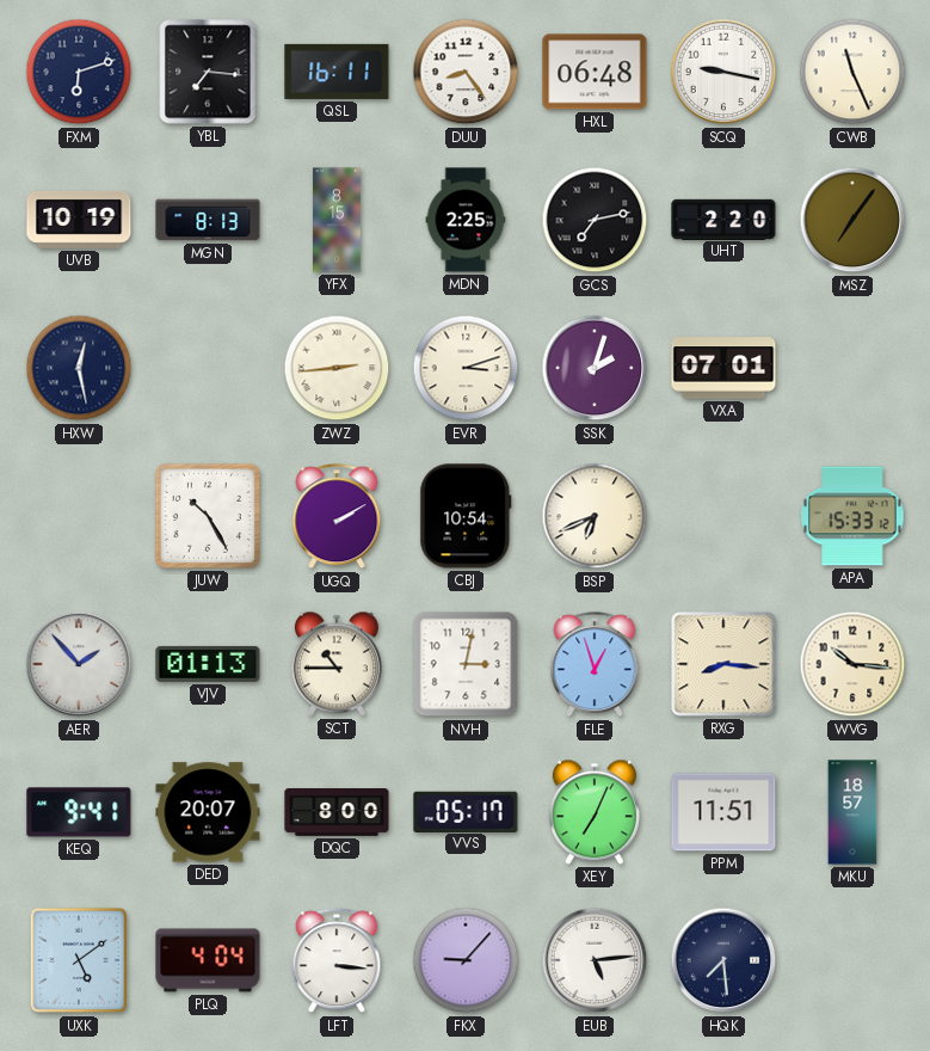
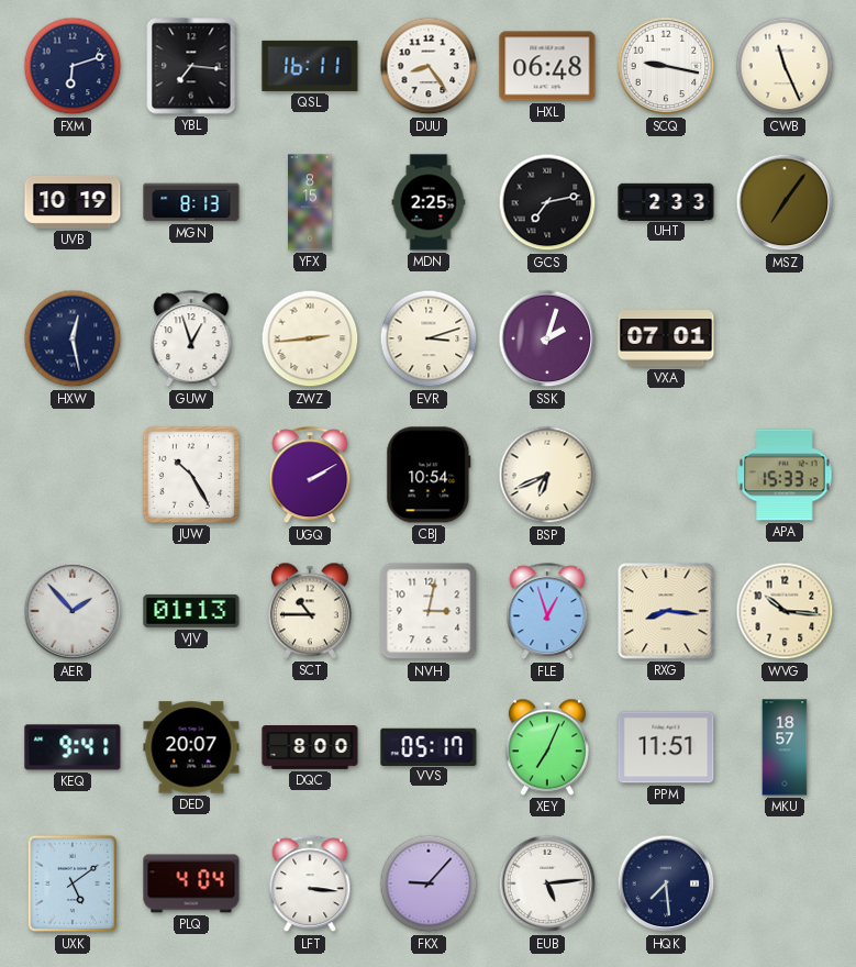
UHT: 2:20 -> 2:33 (666, 201)
GUW: none -> 12:57 (191, 340)
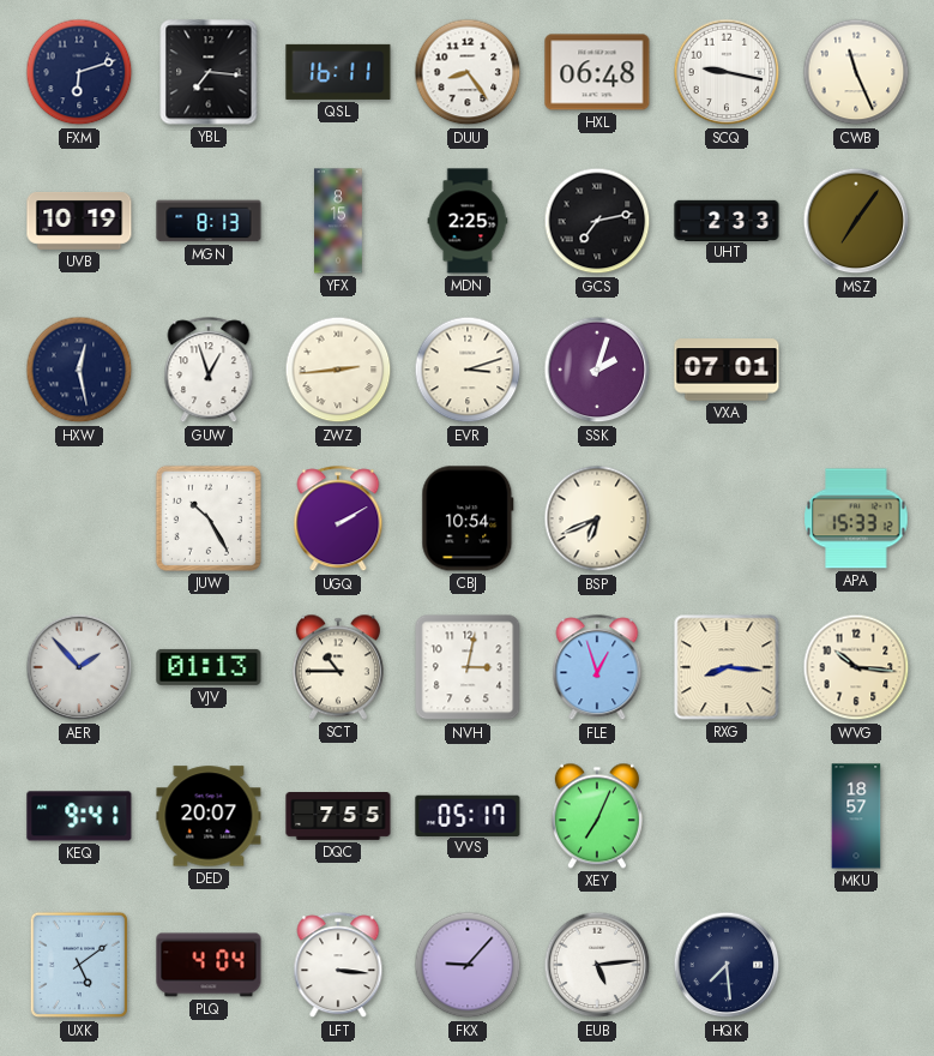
DQC: 8:00 -> 7:55 (338, 817)
PPM: 11:51 -> none (666, 747)
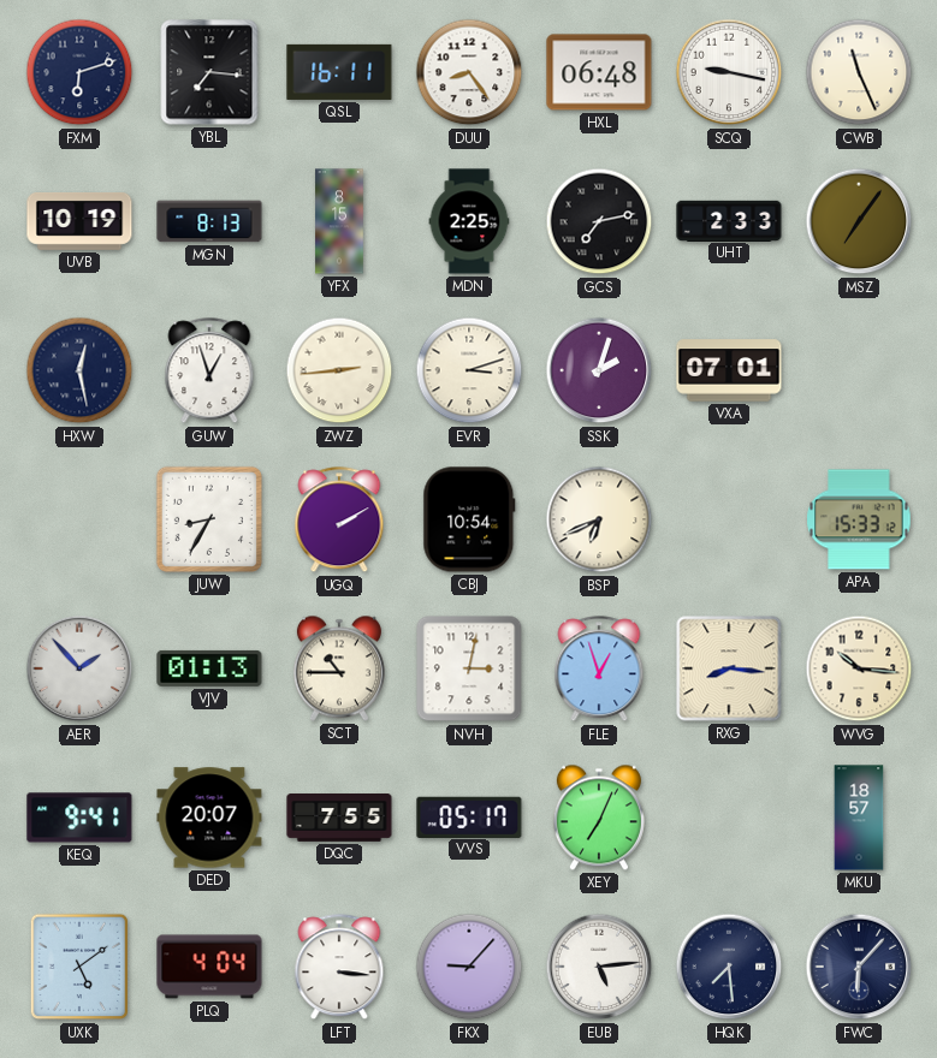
JUW: 10:25 -> 8:35 (209, 519)
FWC: none -> 6:07 (859, 967)
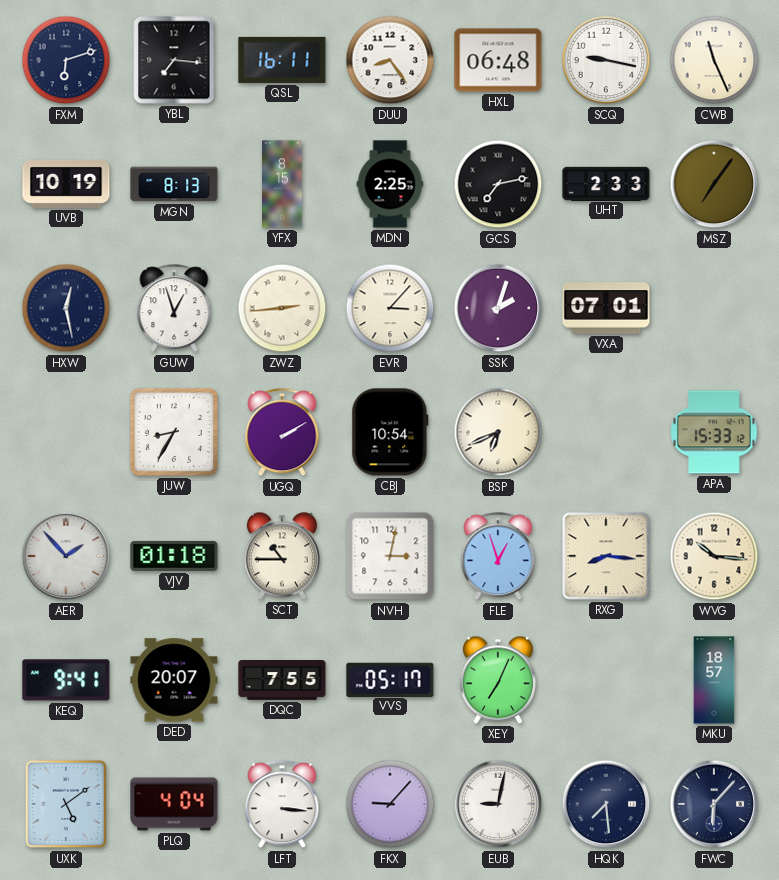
EVR: 3:12 -> 3:07 (390, 308)
VJV: 01:13 -> 01:18 (174, 556)
EUB: 5:14 -> 9:02 (498, 804)
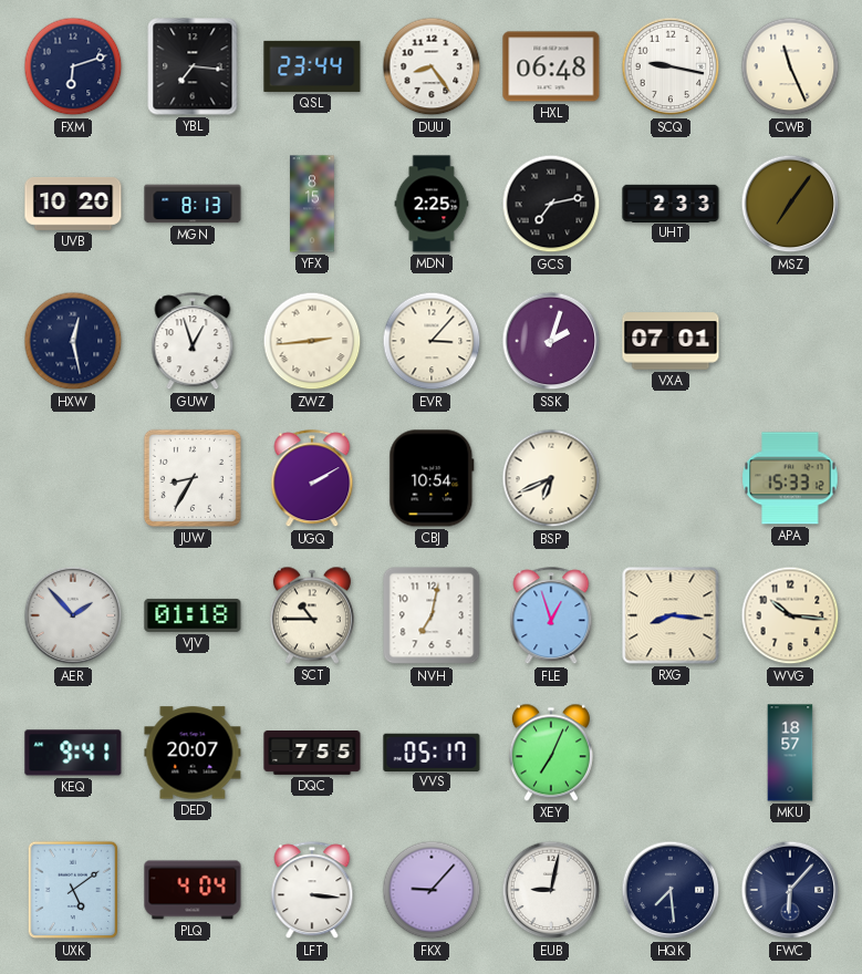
QSL: 16:11 -> 23:44 (312, 66)
UVB: 10:19 -> 10:20 (73, 205)
NVH: 3:02 -> 7:02 (432, 615)
